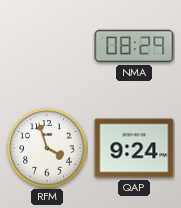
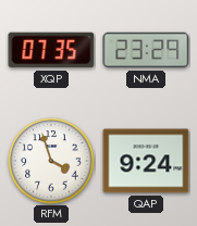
XQP: none -> 07:35 (51, 50)
NMA: 08:29 -> 23:29 (146, 50)
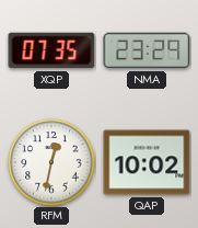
RFM: 3:57 -> 12:32 (51, 162)
QAP: 9:24 -> 10:02 (147, 162)
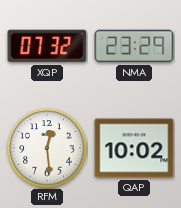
XQP: 07:35 -> 07:32 (47, 46)
RFM: 12:32 -> 12:29 (47, 148)
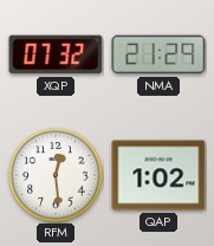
NMA: 23:29 -> 21:29 (158, 54)
QAP: 10:02 -> 1:02 (158, 175)
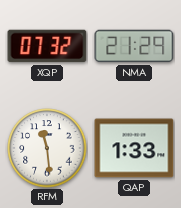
RFM: 12:29 -> 11:29 (47, 148)
QAP: 1:02 -> 1:33 (134, 148)
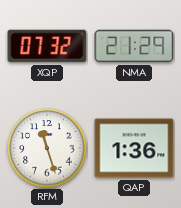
RFM: 11:29 -> 11:27 (47, 148)
QAP: 1:33 -> 1:36 (134, 148)
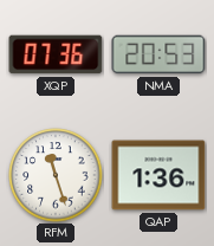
XQP: 07:32 -> 07:36 (56, 54)
NMA: 21:29 -> 20:53 (158, 54)
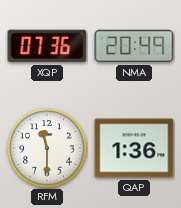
NMA: 20:53 -> 20:49 (134, 46)
RFM: 11:27 -> 11:30 (47, 148)
